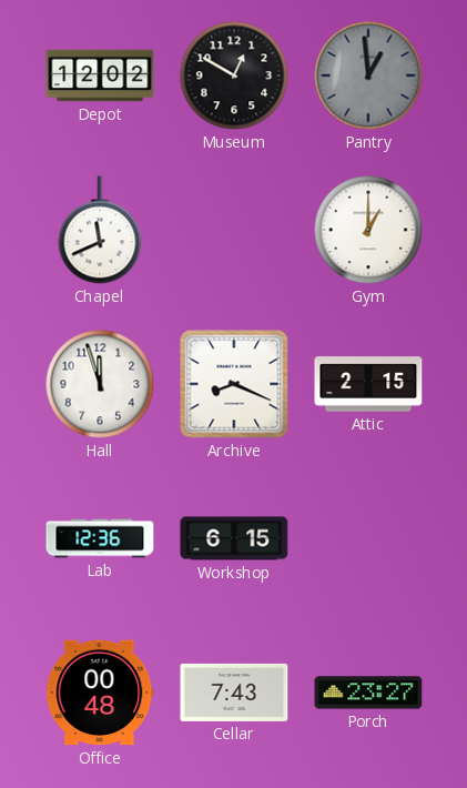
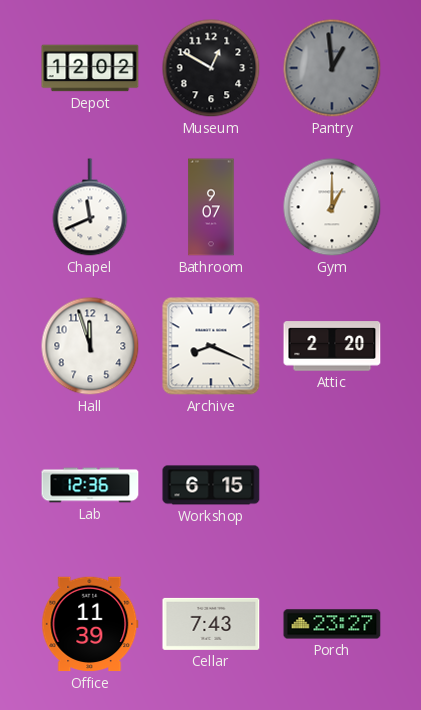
Bathroom: none -> 9:07 (211, 207)
Attic: 2:15 -> 2:20 (332, 346)
Office: 00:48 -> 11:39 (90, 624)
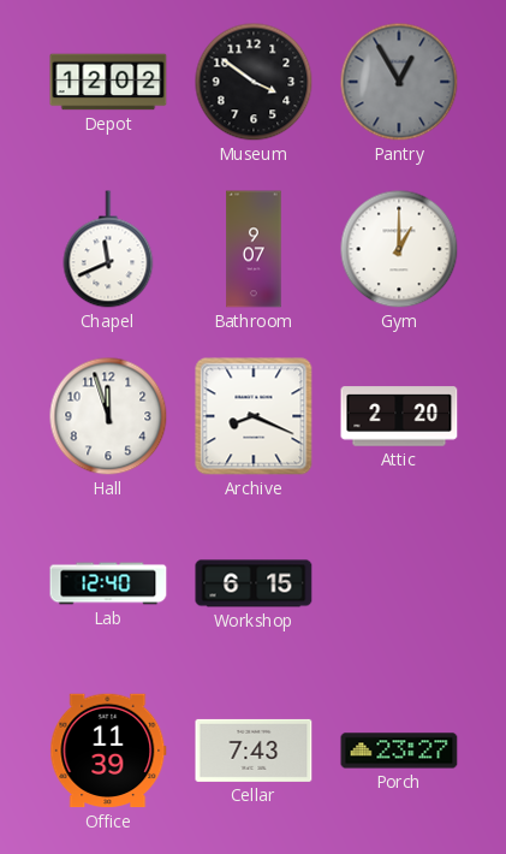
Museum: 12:50 -> 3:51 (254, 82)
Pantry: 12:59 -> 12:55 (399, 82)
Lab: 12:36 -> 12:40 (108, 583)
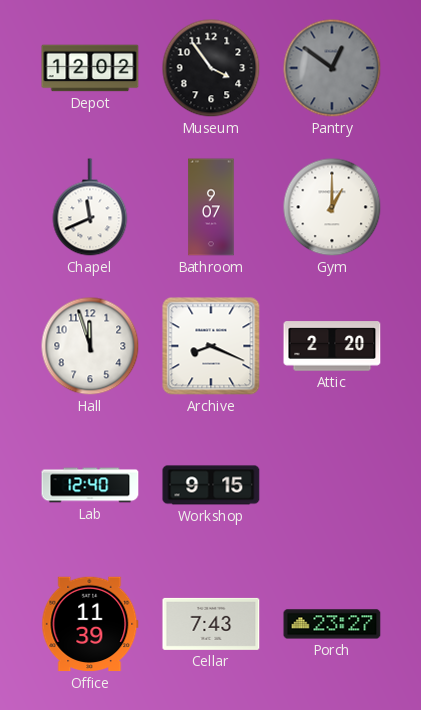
Museum: 3:51 -> 3:54 (211, 68)
Pantry: 12:55 -> 12:51 (332, 68)
Workshop: 6:15 -> 9:15 (211, 485)
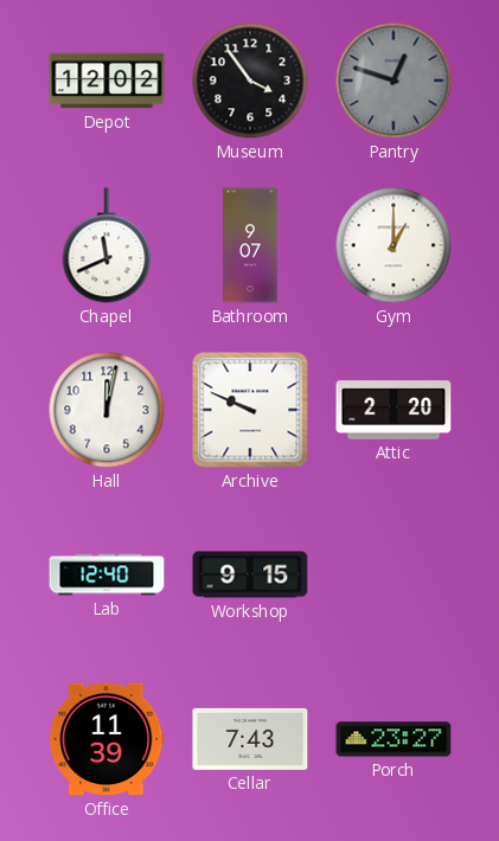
Pantry: 12:51 -> 12:48 (394, 81)
Hall: 11:57 -> 12:02 (107, 410)
Archive: 8:19 -> 9:49 (250, 410)
